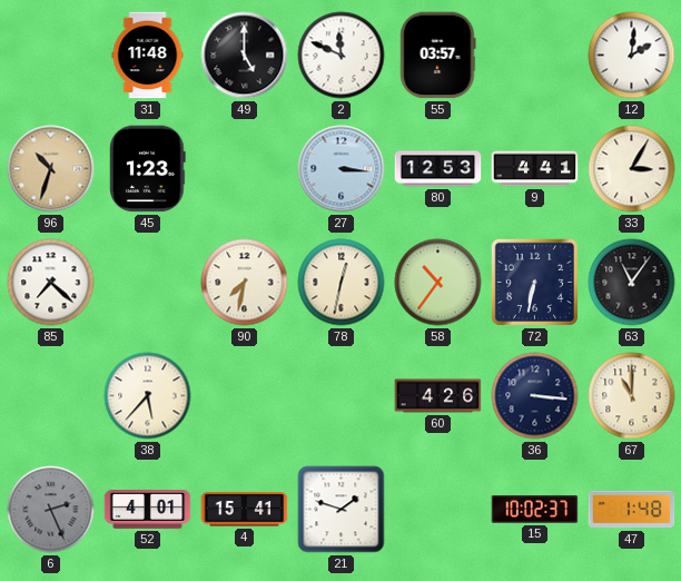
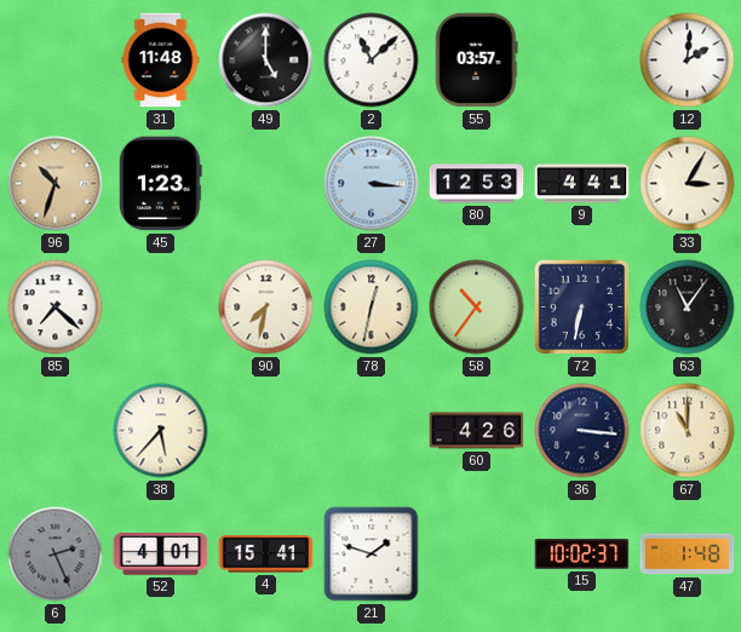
2: 11:49 -> 11:08 (372, 61)
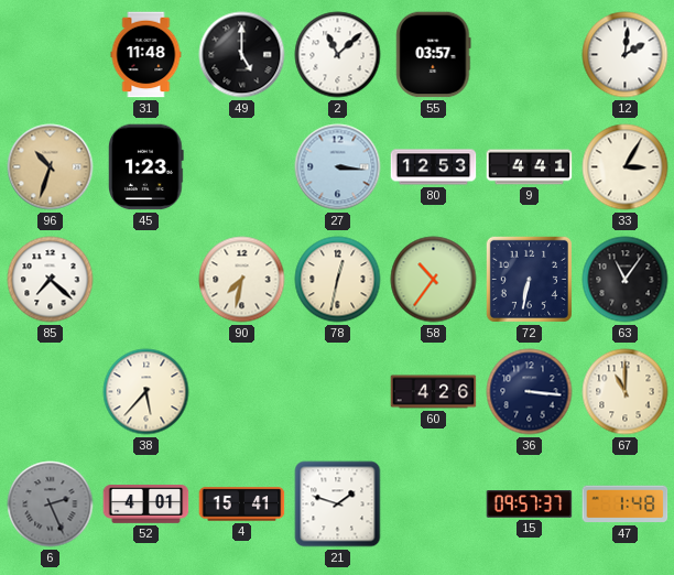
15: 10:02 -> 09:57 (530, 505)
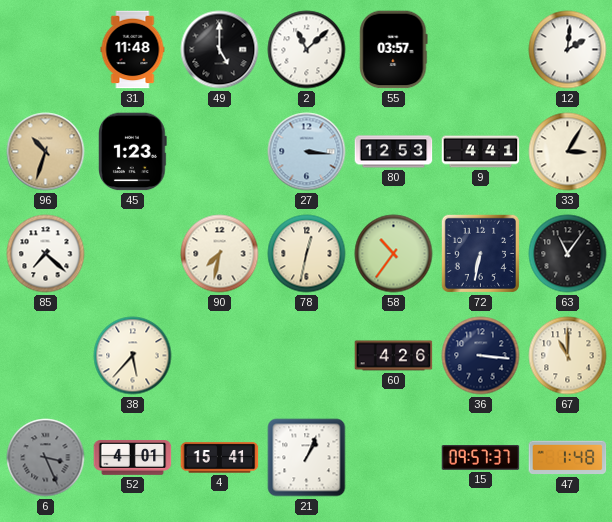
6: 2:26 -> 3:26 (46, 458)
21: 1:48 -> 1:04 (307, 458)
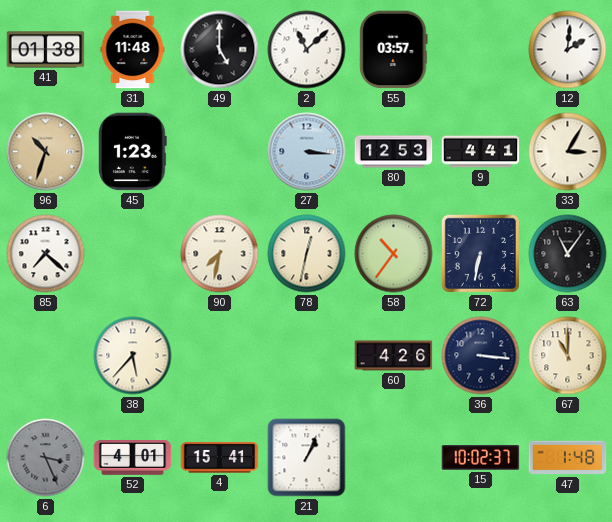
41: none -> 01:38 (46, 50)
15: 09:57 -> 10:02 (481, 458)
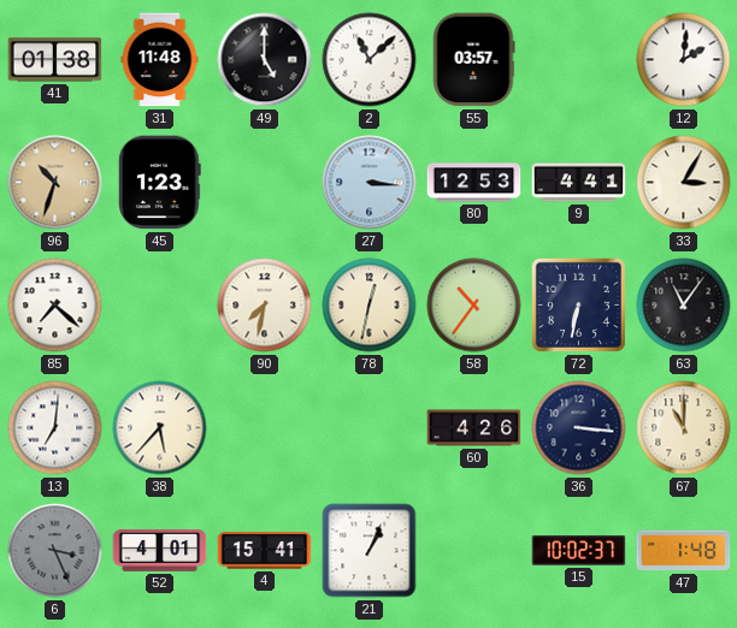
13: none -> 7:01 (55, 428)
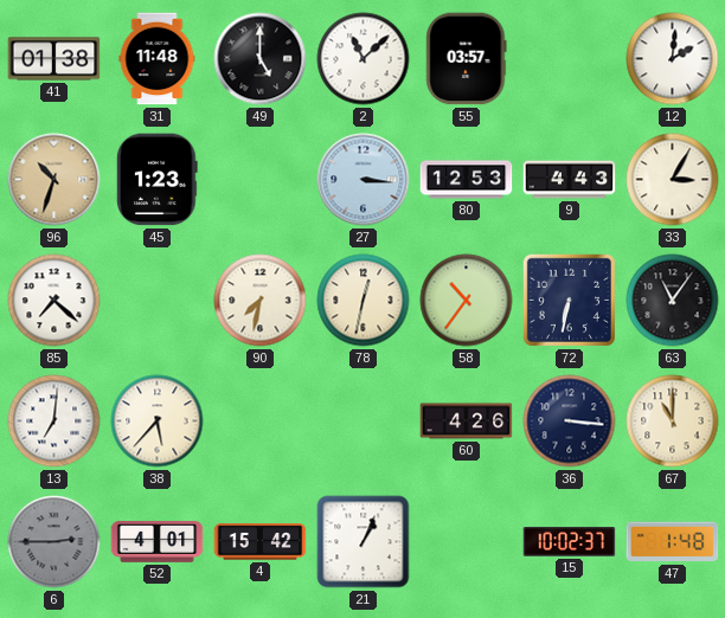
9: 4:41 -> 4:43 (570, 180)
6: 3:26 -> 2:45 (54, 542)
4: 15:41 -> 15:42 (261, 542)
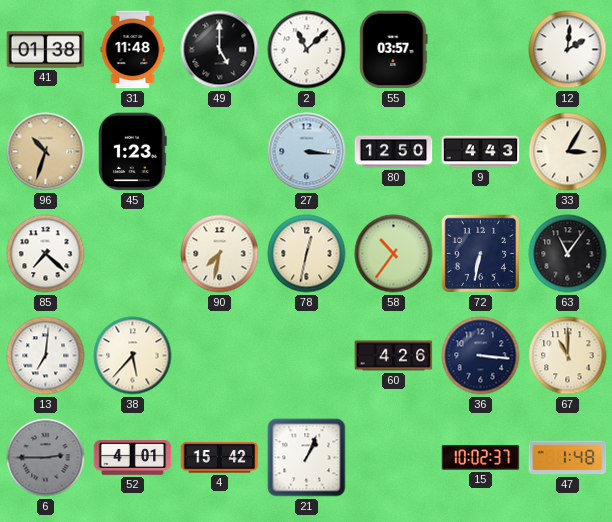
80: 12:53 -> 12:50 (394, 152)
